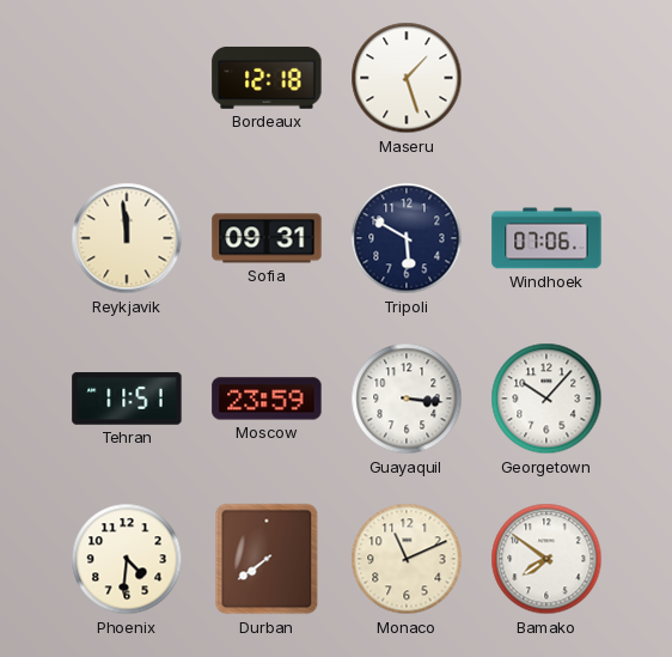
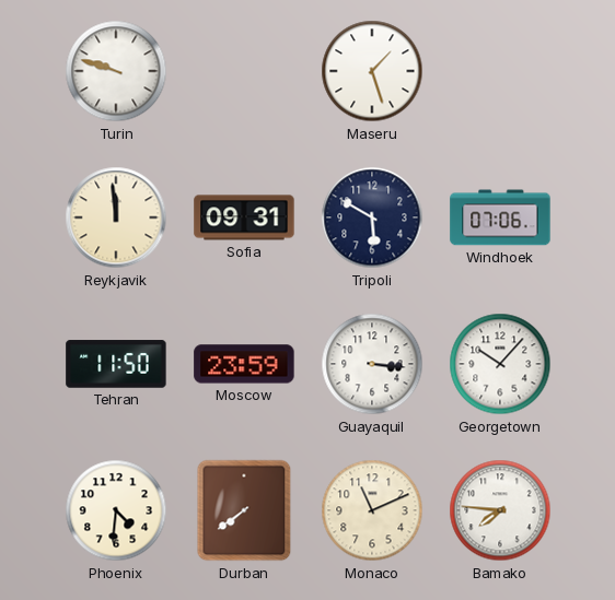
Turin: none -> 9:48 (116, 71)
Bordeaux: 12:18 -> none (267, 78)
Tehran: 11:51 -> 11:50 (116, 364)
Bamako: 7:51 -> 7:46 (500, 510)
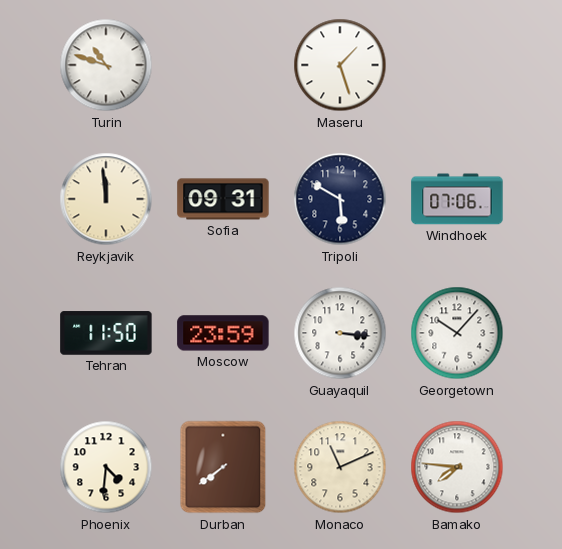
Turin: 9:48 -> 10:48 (106, 65)
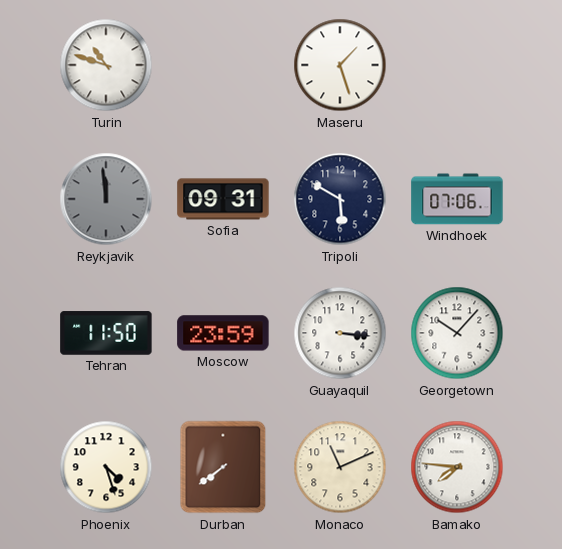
Reykjavik dial: cream -> grey (106, 199)
Phoenix: 4:31 -> 4:27 (106, 467)
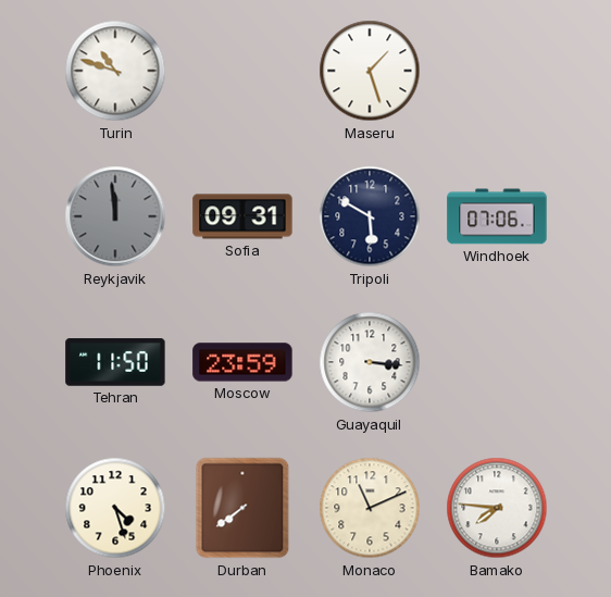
Georgetown: 10:07 -> none (457, 333)
